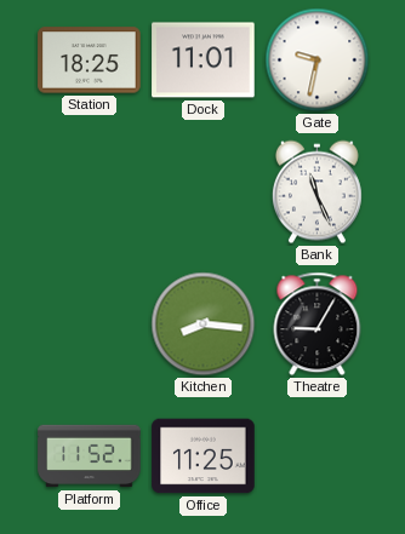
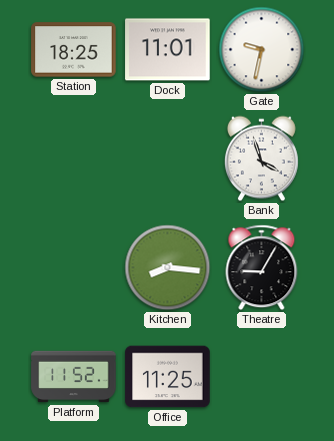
Bank: 11:26 -> 3:57 (261, 159)
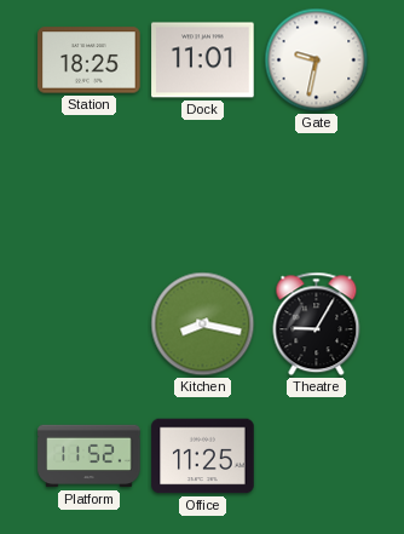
Bank: 3:57 -> none (261, 159)
Kitchen: 8:16 -> 8:17 (203, 325)
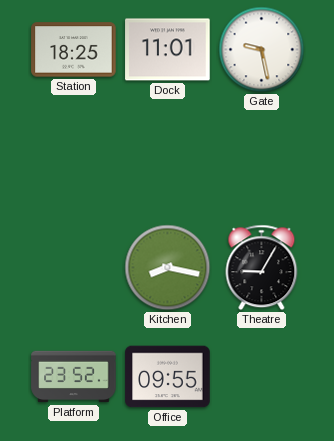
Gate: 9:32 -> 9:28 (262, 50)
Platform: 11:52 -> 23:52 (74, 377)
Office: 11:25 -> 09:55 (168, 377)
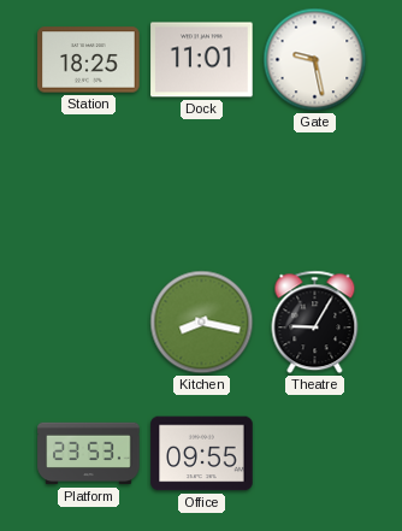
Platform: 23:52 -> 23:53 (89, 454)
